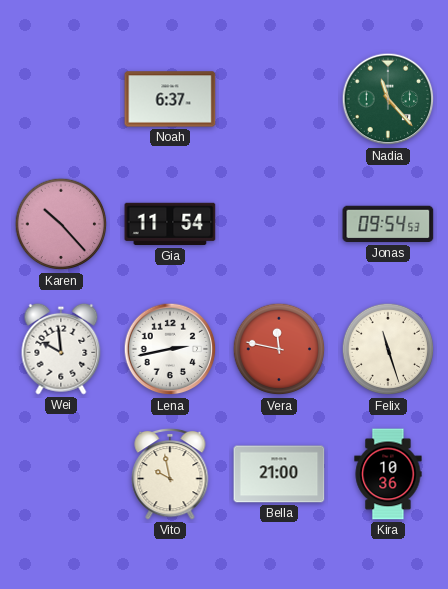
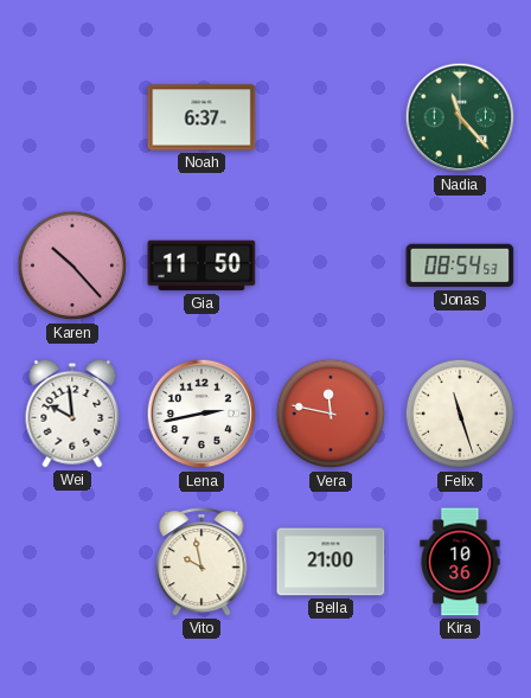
Gia: 11:54 -> 11:50 (201, 265)
Jonas: 09:54 -> 08:54 (460, 265)
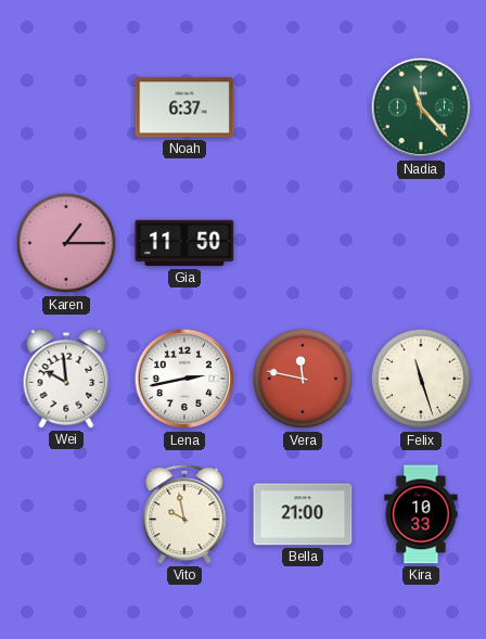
Karen: 10:23 -> 1:15 (66, 243)
Jonas: 08:54 -> none (460, 265)
Kira: 10:36 -> 10:33 (421, 514)
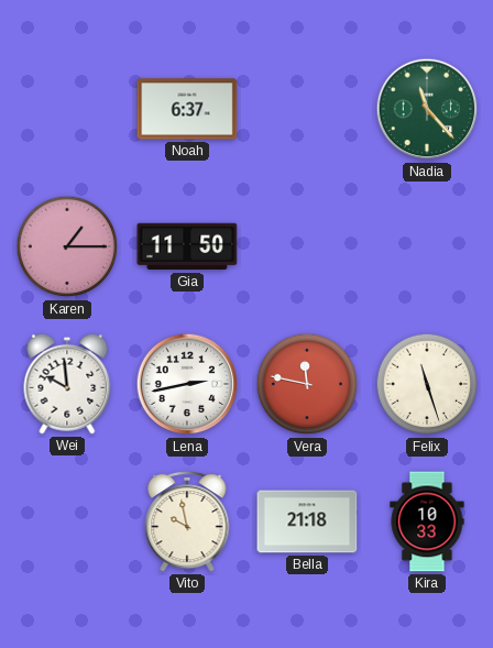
Bella: 21:00 -> 21:18 (307, 521)
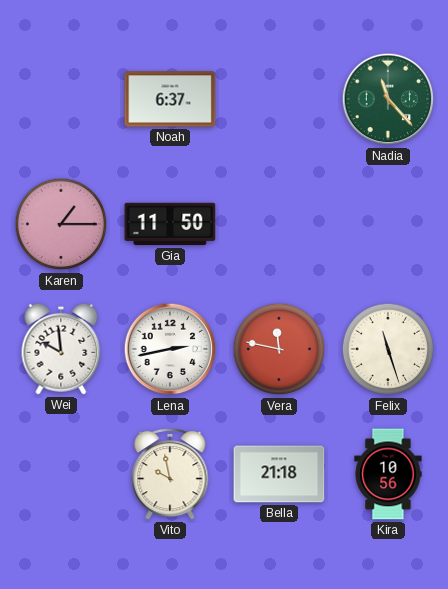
Kira: 10:33 -> 10:56 (388, 474)
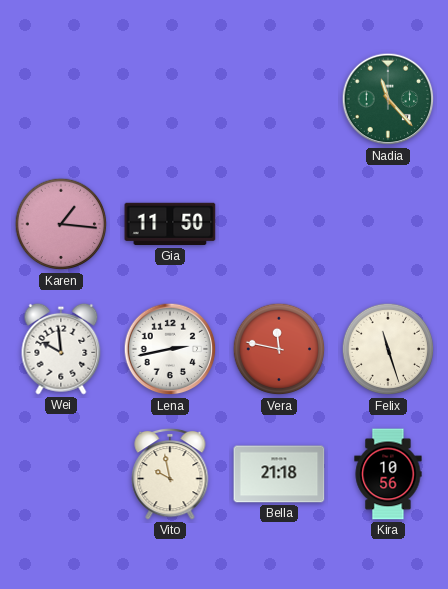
Noah: 6:37 -> none (170, 99)
Karen: 1:15 -> 1:16 (61, 224)
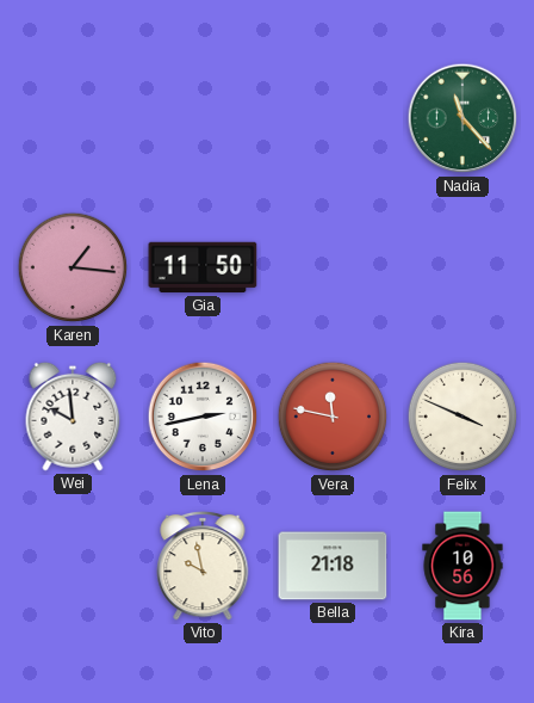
Felix: 11:27 -> 3:49 (462, 417)
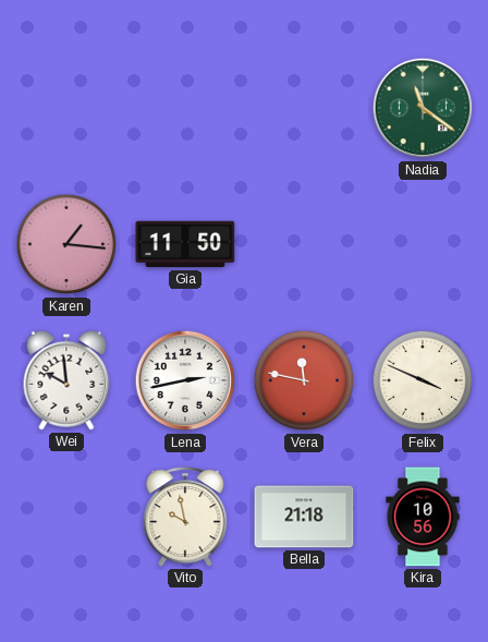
Nadia: 11:23 -> 11:21 (423, 108)
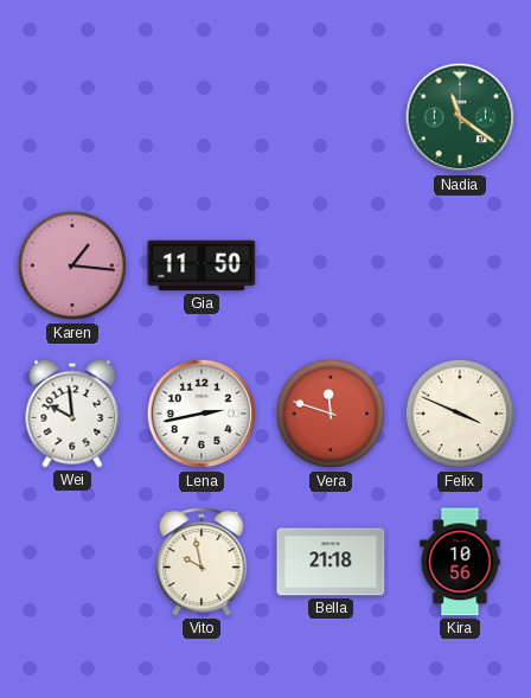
Vera: 11:47 -> 11:48 (331, 414)
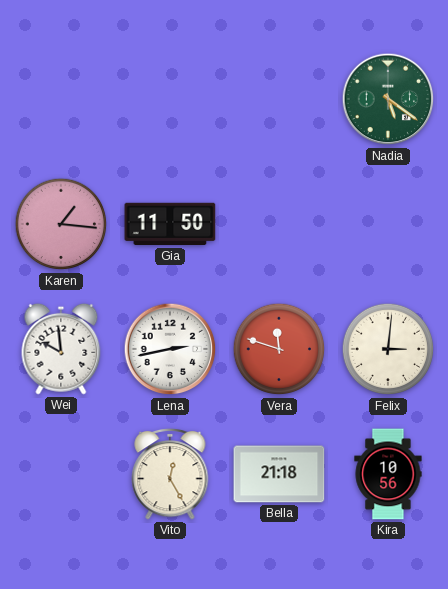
Nadia: 11:21 -> 5:21 (388, 99)
Felix: 3:49 -> 3:01 (388, 349)
Vito: 9:58 -> 12:25 (170, 474)
